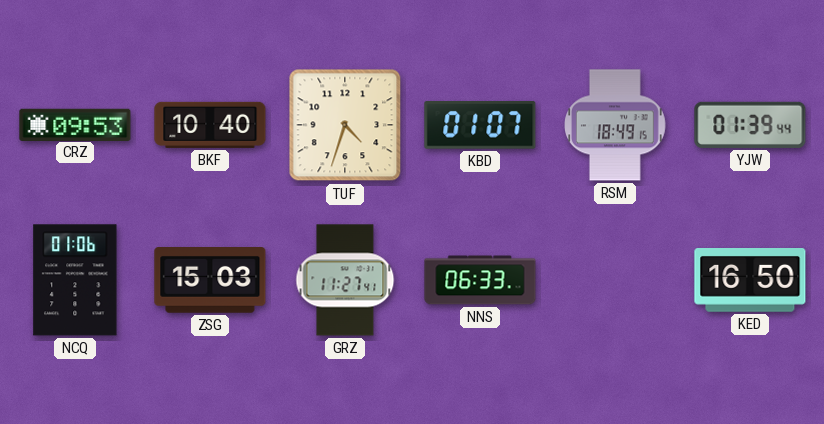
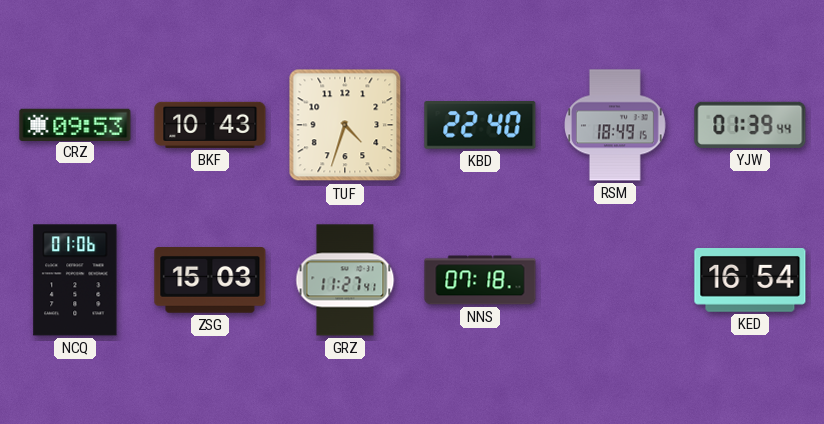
BKF: 10:40 -> 10:43 (210, 125)
KBD: 01:07 -> 22:40 (480, 126)
NNS: 06:33 -> 07:18 (480, 280)
KED: 16:50 -> 16:54 (750, 280)
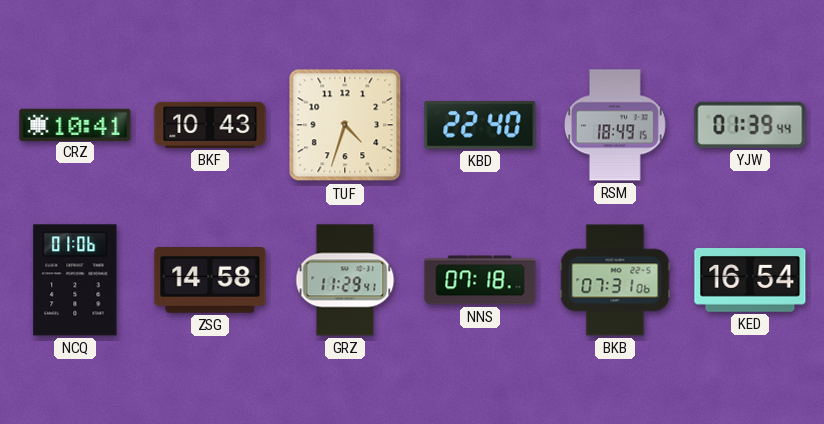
CRZ: 09:53 -> 10:41 (75, 124)
ZSG: 15:03 -> 14:58 (210, 281)
GRZ: 11:27 -> 11:29 (345, 280)
BKB: none -> 07:31 (615, 280)
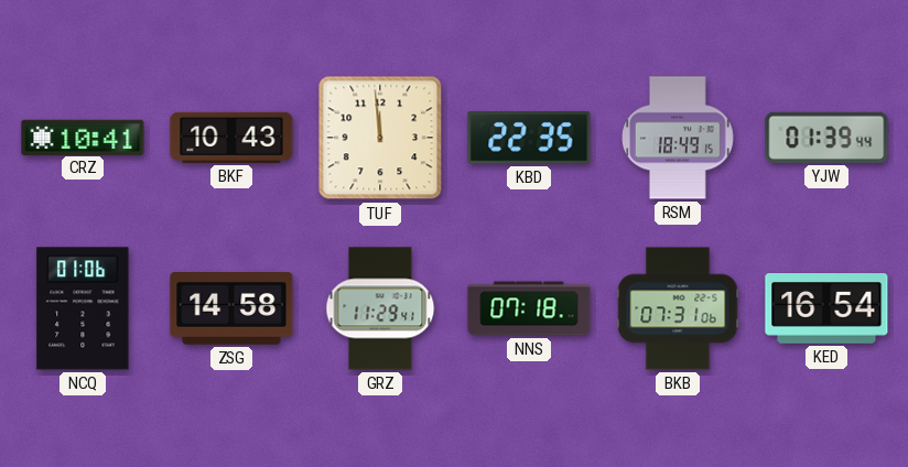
TUF: 4:33 -> 11:59 (380, 138)
KBD: 22:40 -> 22:35 (529, 139)
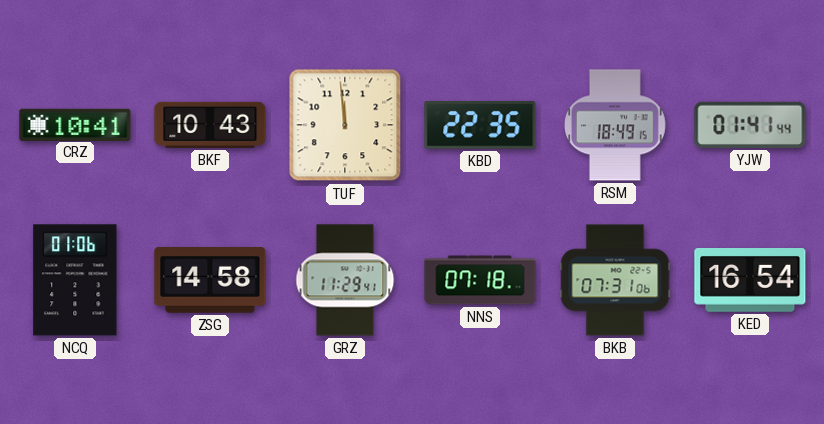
YJW: 01:39 -> 01:41 (750, 125)
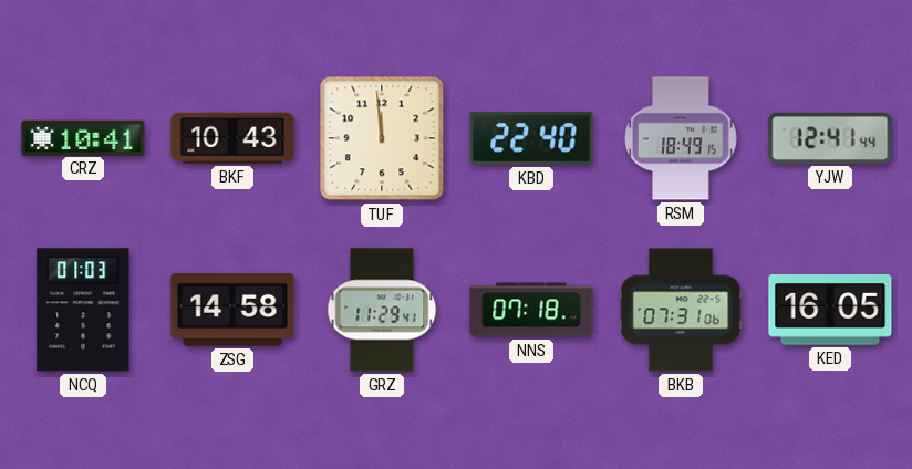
KBD: 22:35 -> 22:40 (531, 139)
YJW: 01:41 -> 12:41 (830, 138)
NCQ: 01:06 -> 01:03 (83, 310)
KED: 16:54 -> 16:05 (830, 310)
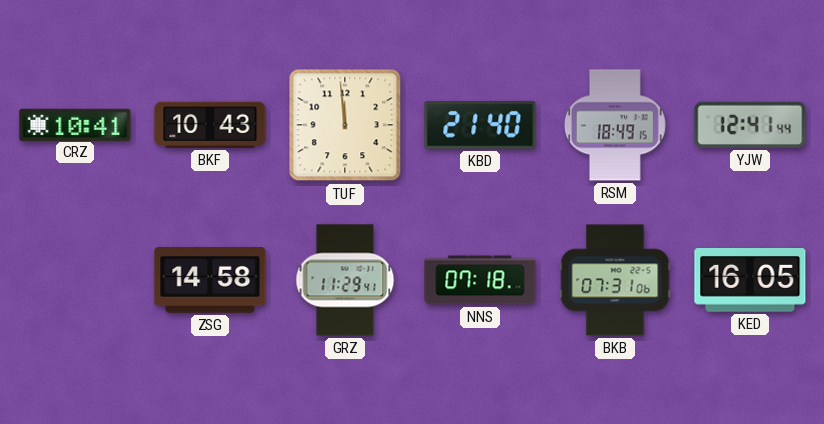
KBD: 22:40 -> 21:40 (480, 126)
NCQ: 01:03 -> none (83, 310)
